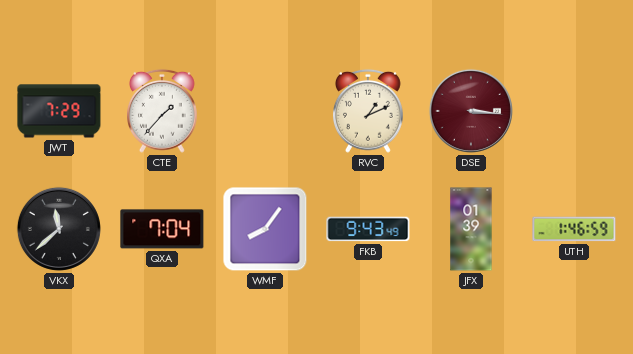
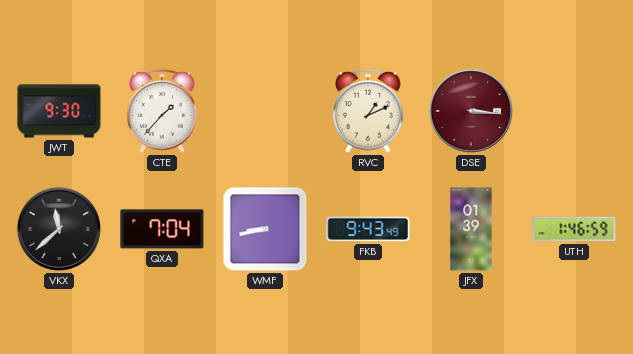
JWT: 7:29 -> 9:30 (59, 111)
WMF: 8:06 -> 8:43 (265, 229)
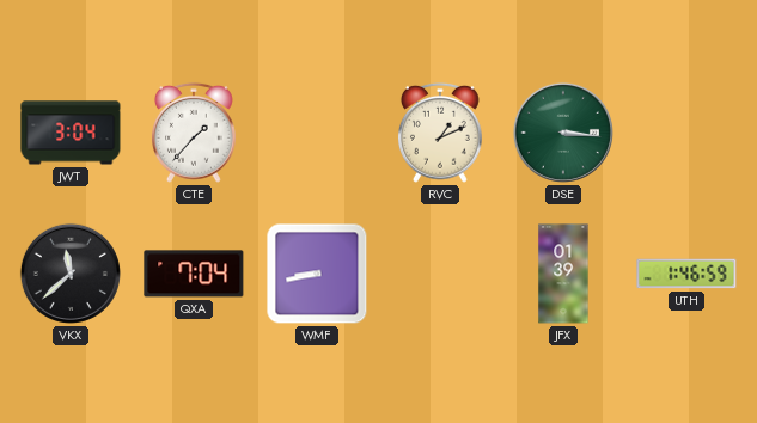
JWT: 9:30 -> 3:04 (71, 133)
DSE dial: burgundy -> green (563, 133)
FKB: 9:43 -> none (368, 229)
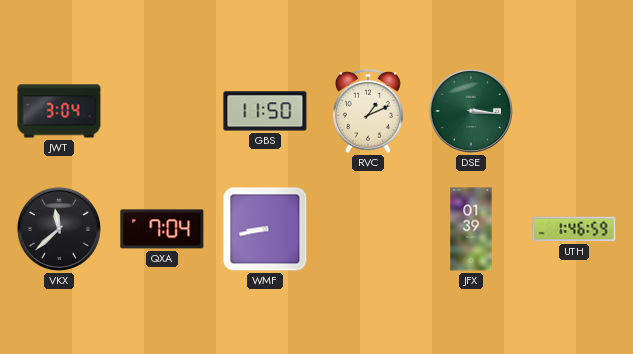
CTE: 1:37 -> none (195, 133)
GBS: none -> 11:50 (265, 111)
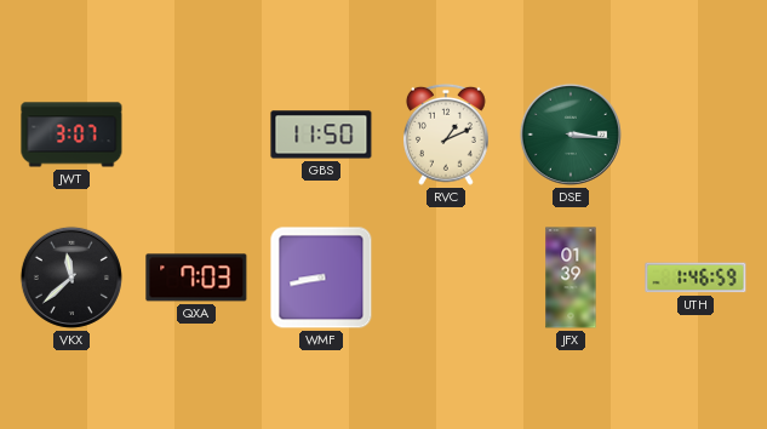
JWT: 3:04 -> 3:07 (71, 135)
QXA: 7:04 -> 7:03 (196, 278)
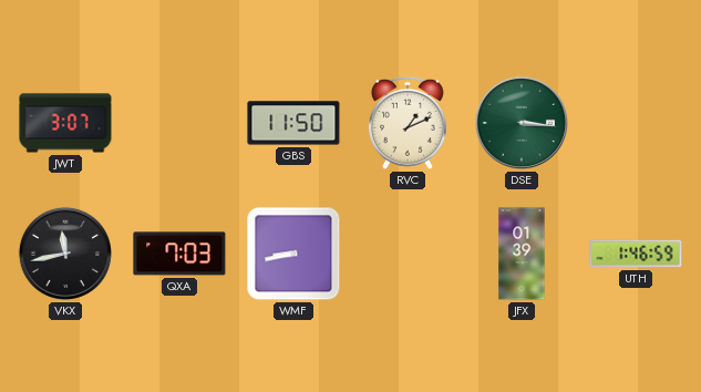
VKX: 11:38 -> 11:43 (65, 254)
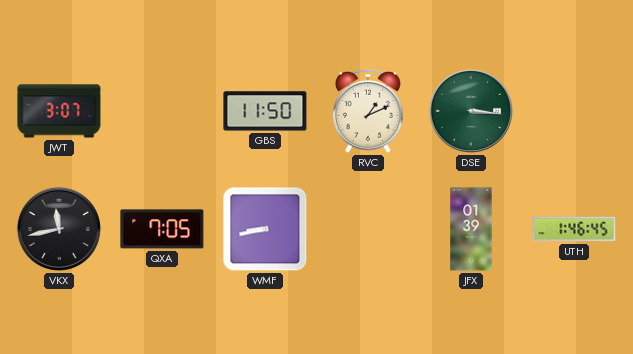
QXA: 7:03 -> 7:05 (162, 229)
UTH: 1:46:59 -> 1:46:45 (574, 229)
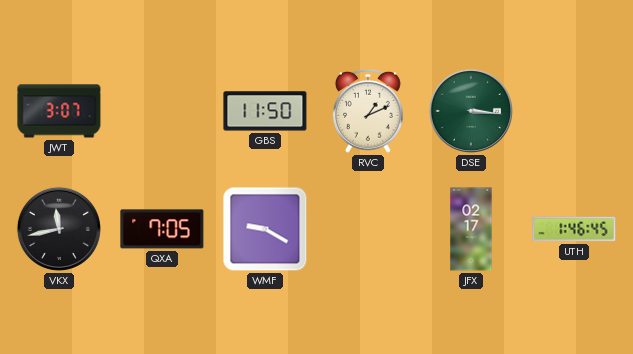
WMF: 8:43 -> 9:20 (265, 229)
JFX: 01:39 -> 02:17 (471, 229)
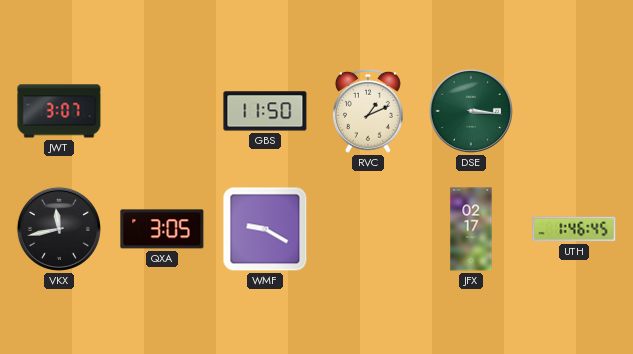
QXA: 7:05 -> 3:05 (162, 229)
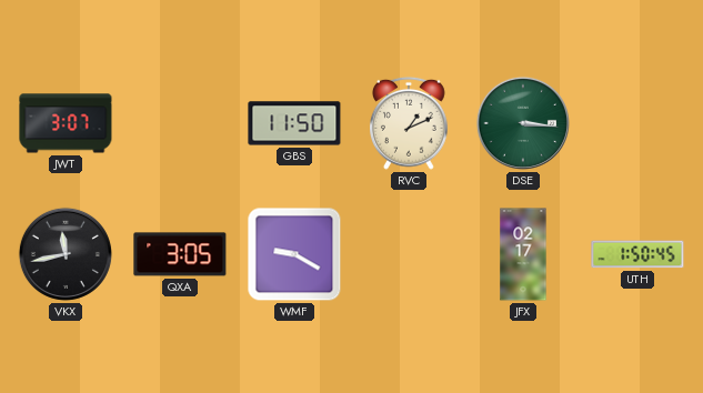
UTH: 1:46 -> 1:50 (637, 254)
